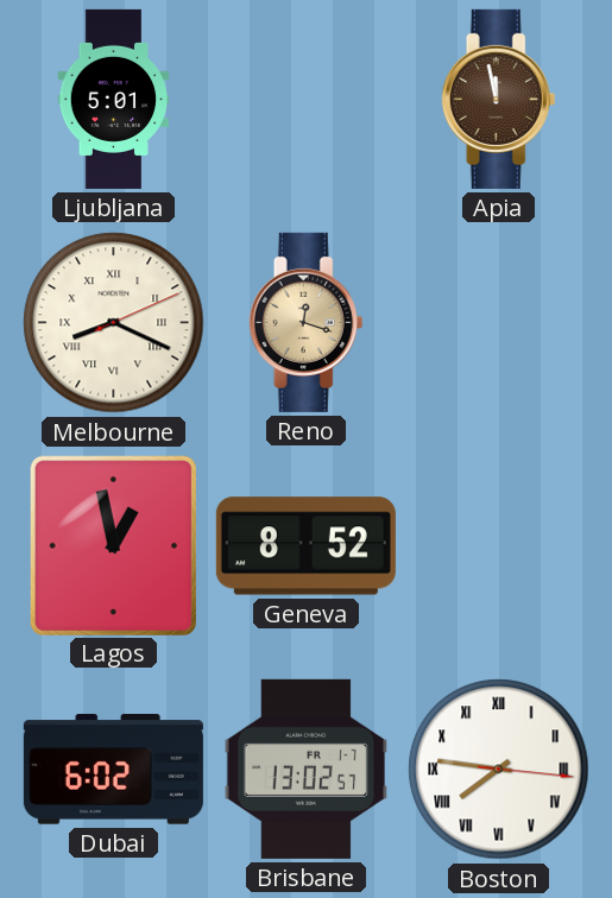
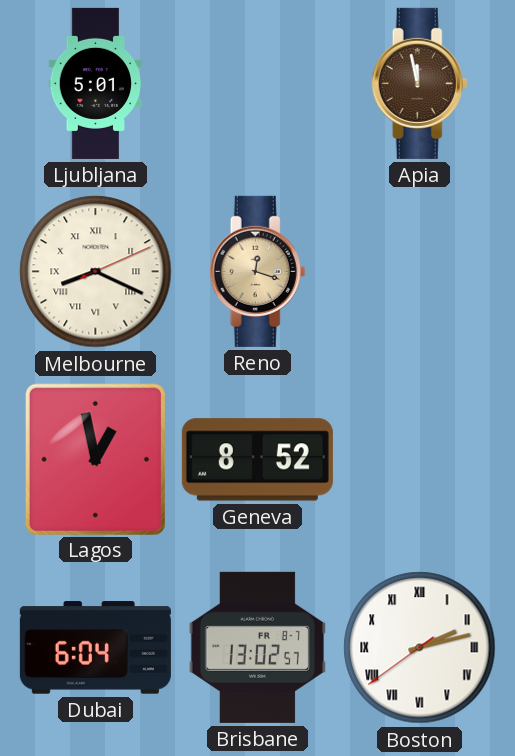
Dubai: 6:02 -> 6:04 (95, 648)
Brisbane date: FR 1-7 -> FR 8-7 (257, 647)
Boston: 7:46 -> 2:12 (420, 648)
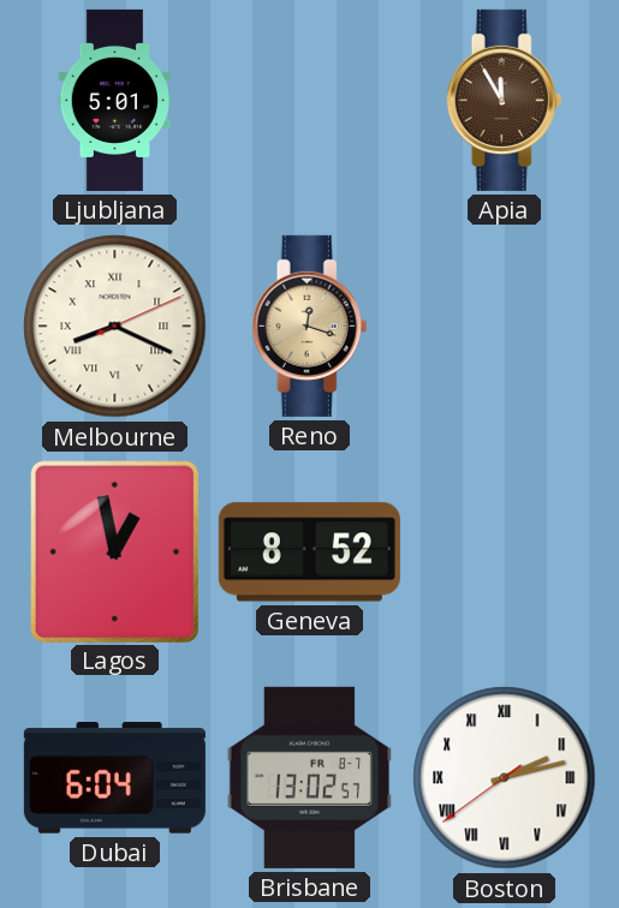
Apia: 11:58 -> 11:55 (505, 100)
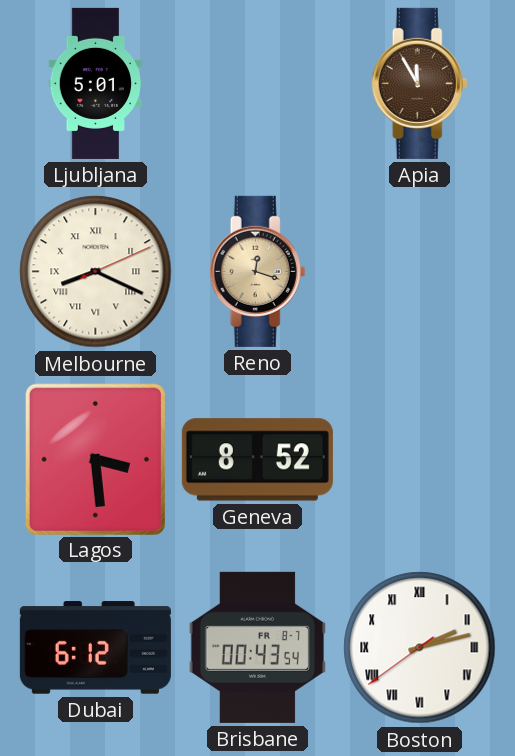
Lagos: 12:58 -> 3:29 (95, 459)
Dubai: 6:04 -> 6:12 (95, 648)
Brisbane: 13:02 -> 00:43 (257, 647)
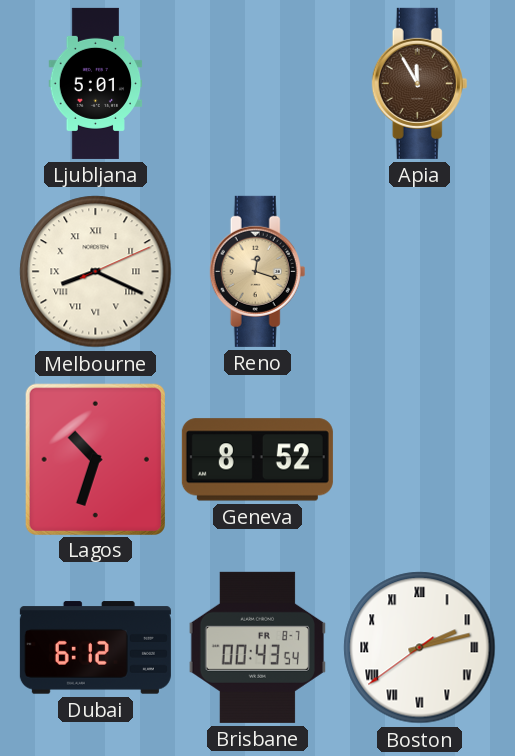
Lagos: 3:29 -> 10:33 (95, 459)
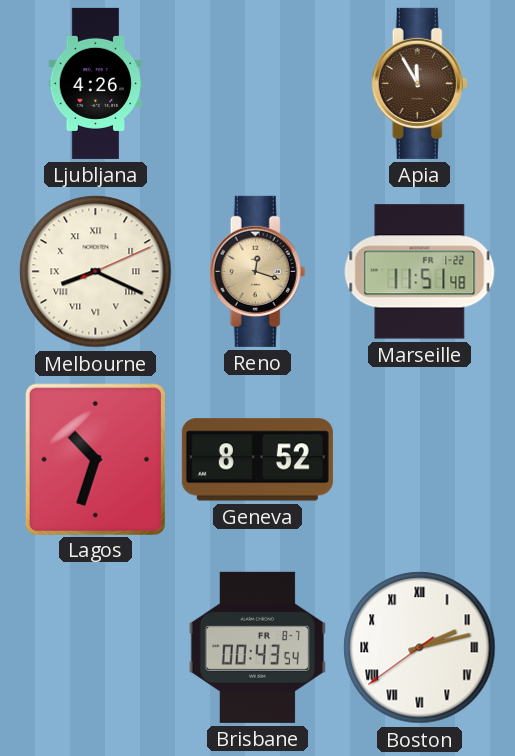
Ljubljana: 5:01 -> 4:26 (96, 83)
Marseille: none -> 11:51 (420, 272)
Dubai: 6:12 -> none (95, 648)
